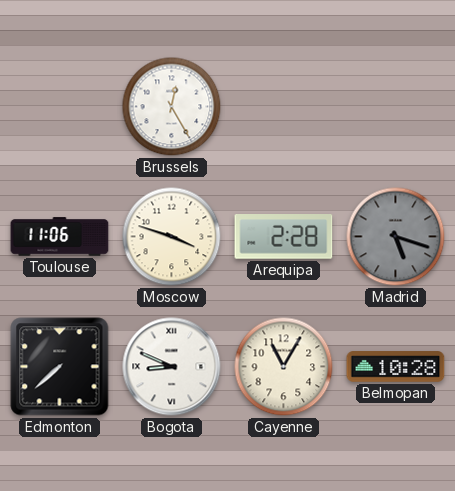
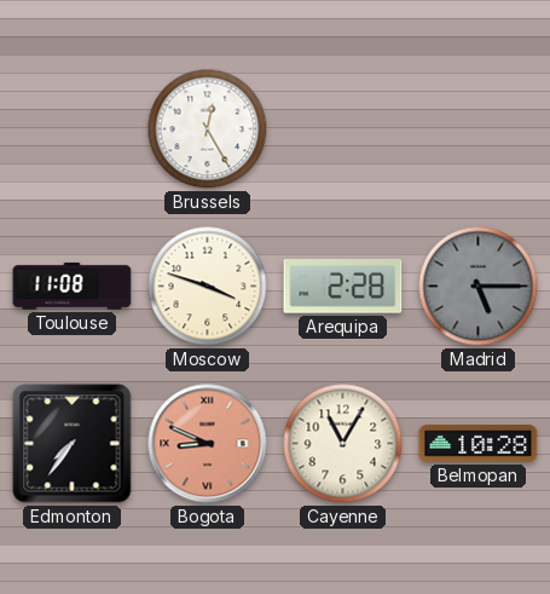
Toulouse: 11:06 -> 11:08 (73, 287)
Madrid: 5:18 -> 5:15 (479, 287)
Edmonton: 7:38 -> 7:36 (73, 444)
Bogota dial: white -> salmon (208, 444)
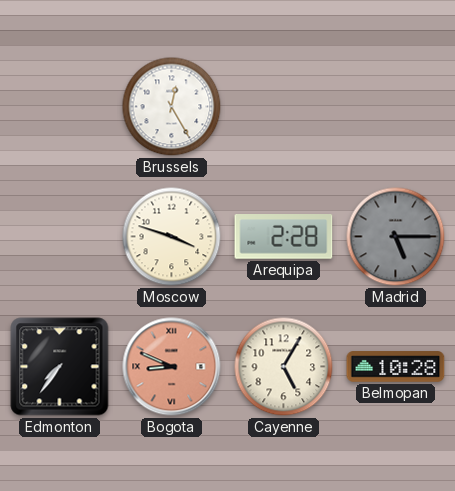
Toulouse: 11:08 -> none (73, 287)
Cayenne: 11:05 -> 5:05 (284, 367)
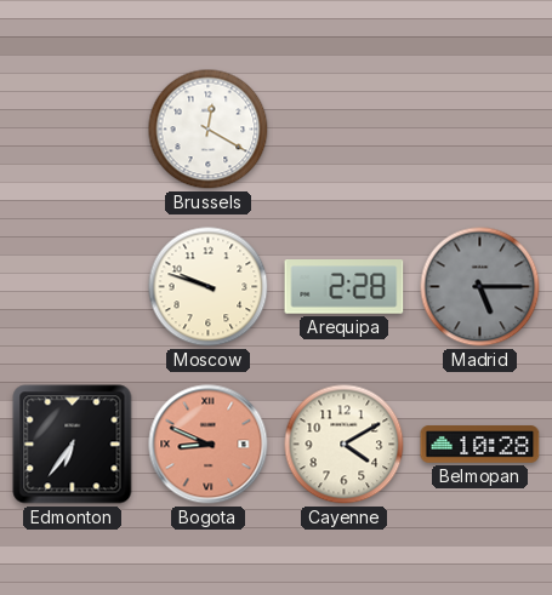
Brussels: 12:25 -> 12:20 (209, 130)
Moscow: 3:48 -> 9:48 (209, 287)
Edmonton: 7:36 -> 6:36 (73, 445)
Cayenne: 5:05 -> 4:10 (345, 445)
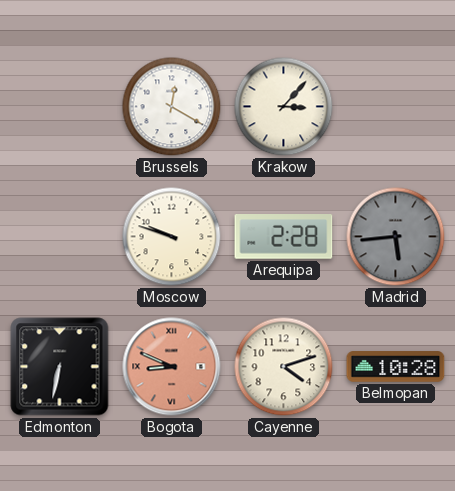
Krakow: none -> 3:07 (284, 107)
Madrid: 5:15 -> 5:44 (396, 237)
Edmonton: 6:36 -> 6:32 (60, 367)
Cayenne: 4:10 -> 4:12 (284, 367)
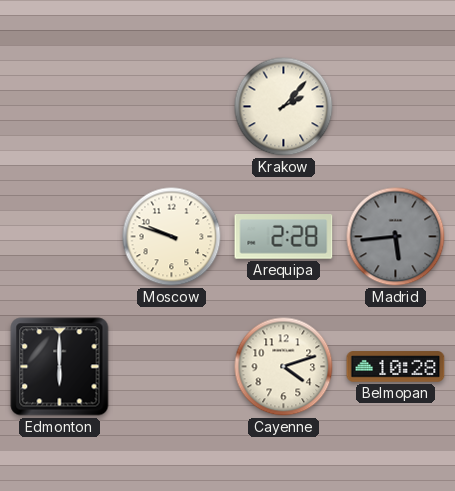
Brussels: 12:20 -> none (172, 107)
Krakow: 3:07 -> 2:07 (284, 107)
Edmonton: 6:32 -> 6:00 (60, 367)
Bogota: 8:49 -> none (172, 367)
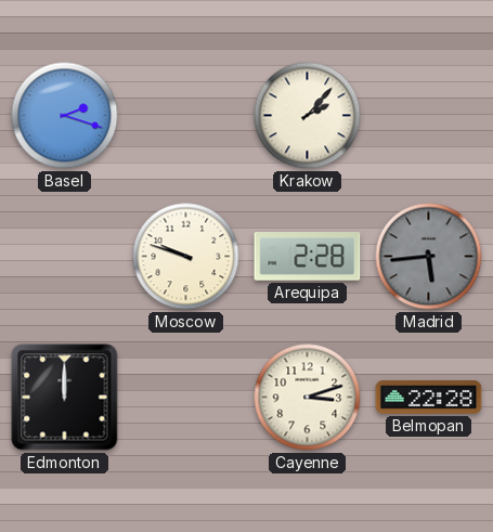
Basel: none -> 2:18 (65, 116)
Edmonton: 6:00 -> 12:00 (65, 398)
Cayenne: 4:12 -> 3:12 (308, 398)
Belmopan: 10:28 -> 22:28 (429, 398)
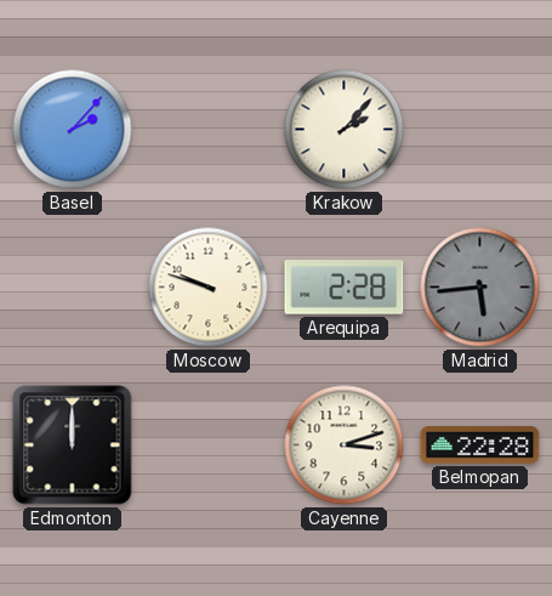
Basel: 2:18 -> 2:07 (73, 130)
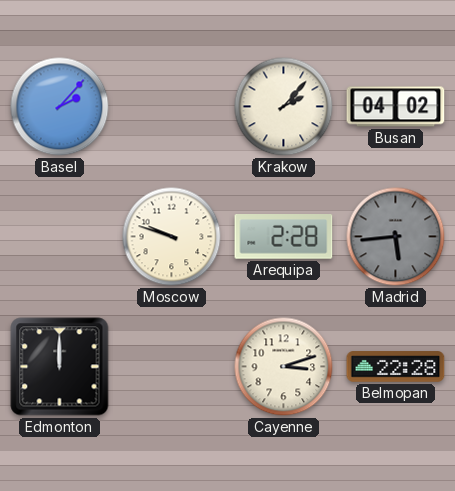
Busan: none -> 04:02 (396, 107)
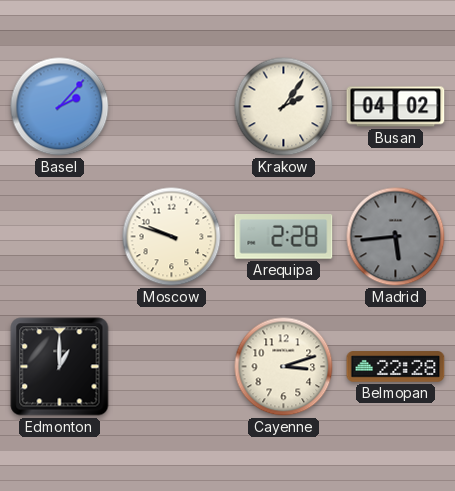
Krakow: 2:07 -> 2:06 (284, 107)
Edmonton: 12:00 -> 1:00 (60, 367)
